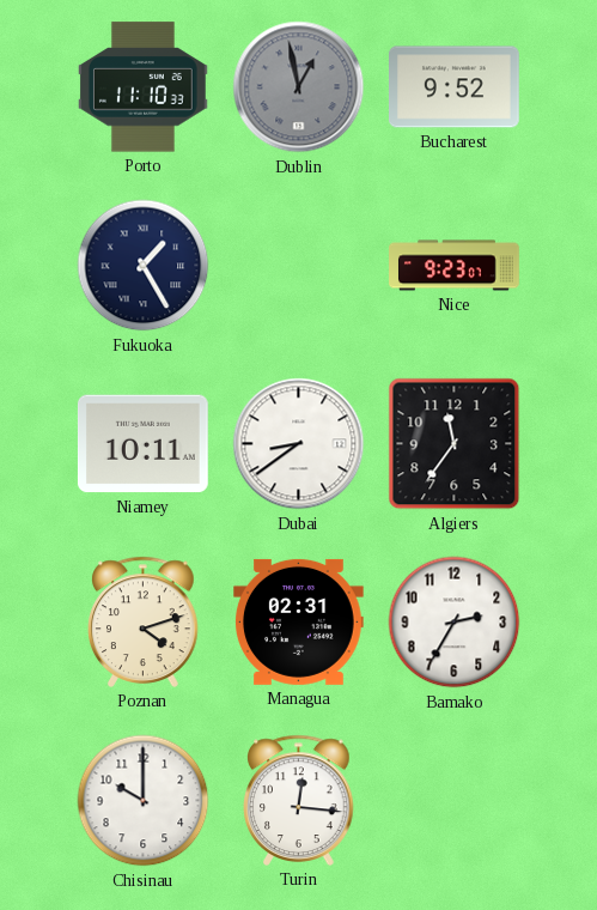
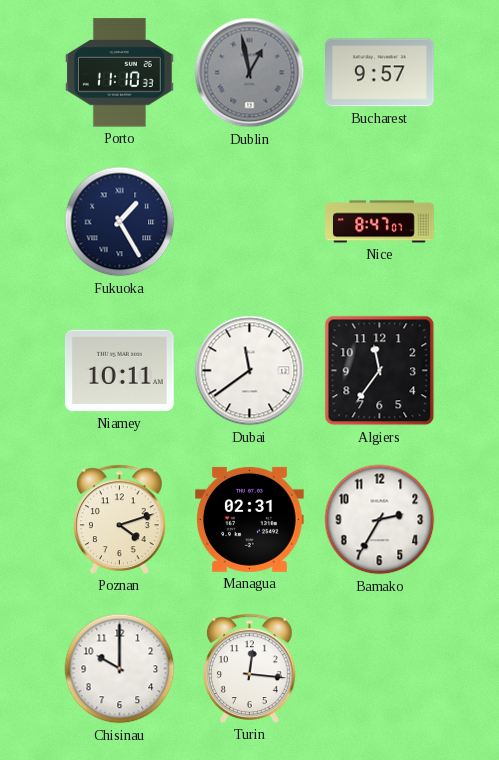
Bucharest: 9:52 -> 9:57 (380, 73)
Nice: 9:23 -> 8:47 (380, 222)
Dubai: 8:39 -> 11:39 (250, 371)
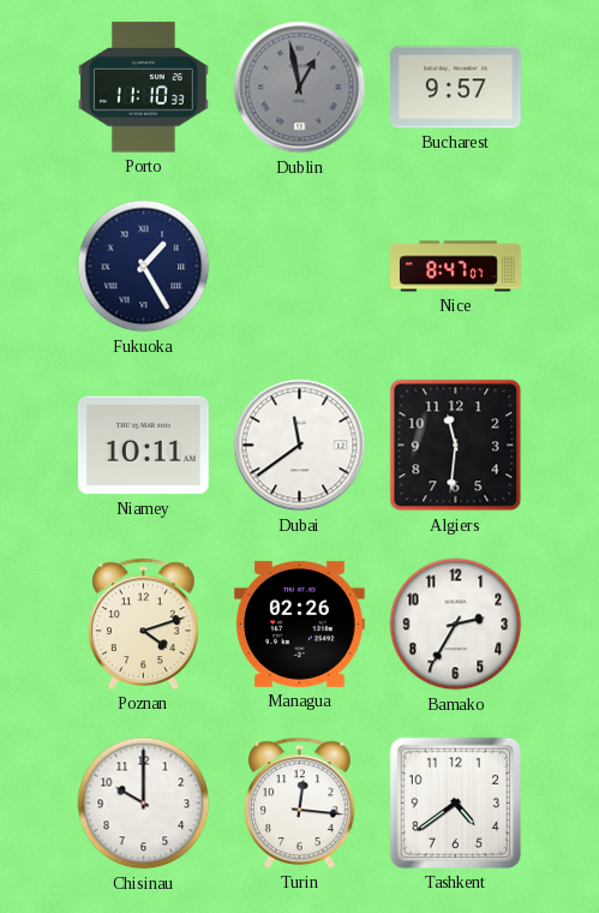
Algiers: 11:36 -> 11:31 (456, 446)
Managua: 02:31 -> 02:26 (300, 623)
Tashkent: none -> 4:39 (455, 802)
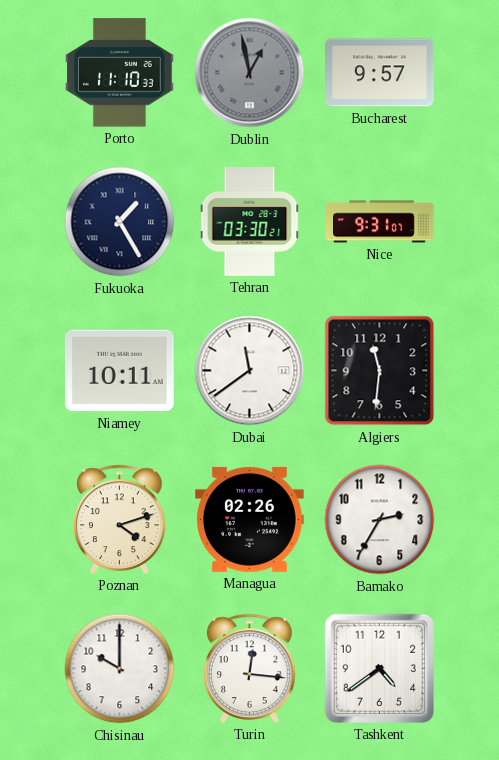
Tehran: none -> 03:30 (250, 222)
Nice: 8:47 -> 9:31 (380, 222)
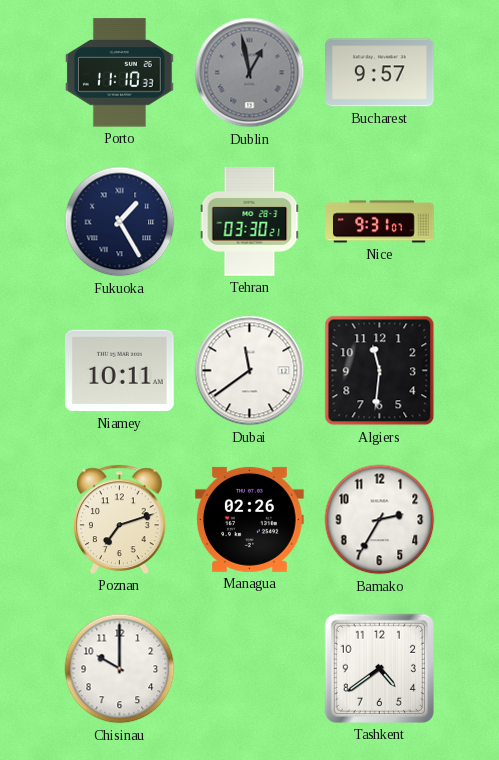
Poznan: 4:12 -> 7:12 (120, 519)
Turin: 12:16 -> none (250, 668)
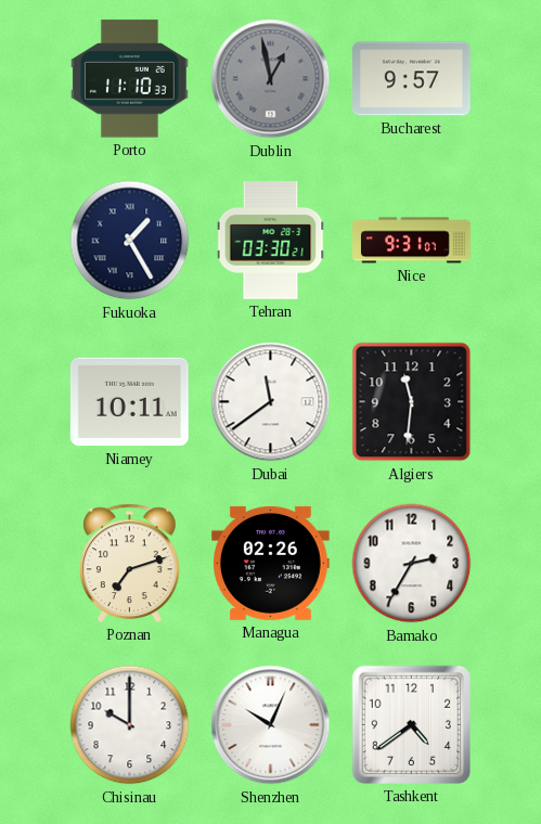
Shenzhen: none -> 10:04 (271, 725)
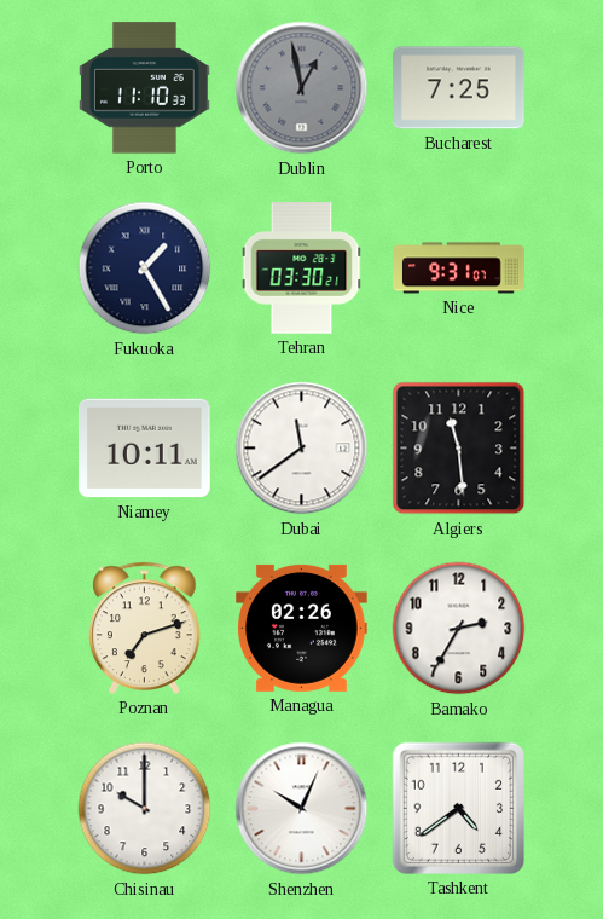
Bucharest: 9:57 -> 7:25 (459, 88)
Algiers: 11:31 -> 11:29 (459, 449)
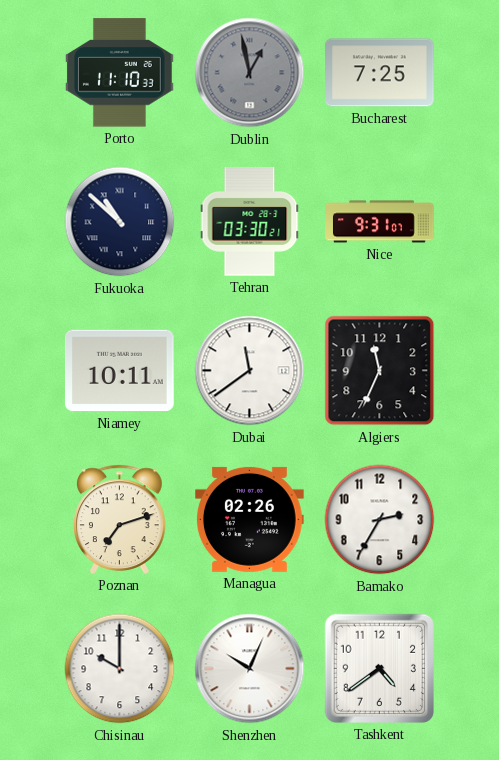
Fukuoka: 1:25 -> 10:52 (120, 222)
Algiers: 11:29 -> 11:34 (380, 371)
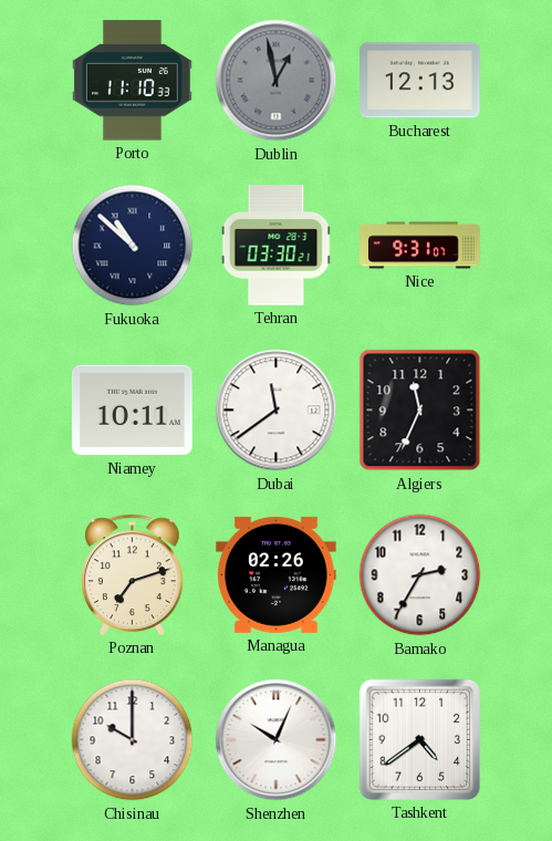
Bucharest: 7:25 -> 12:13 (420, 81)
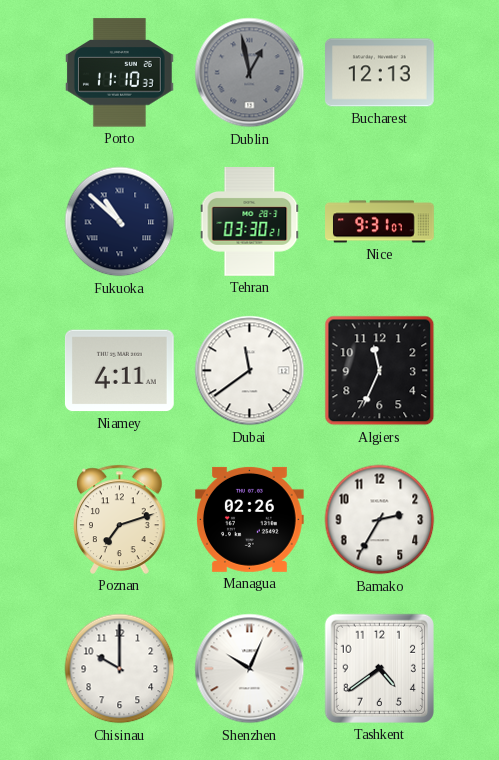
Niamey: 10:11 -> 4:11 (120, 371)
